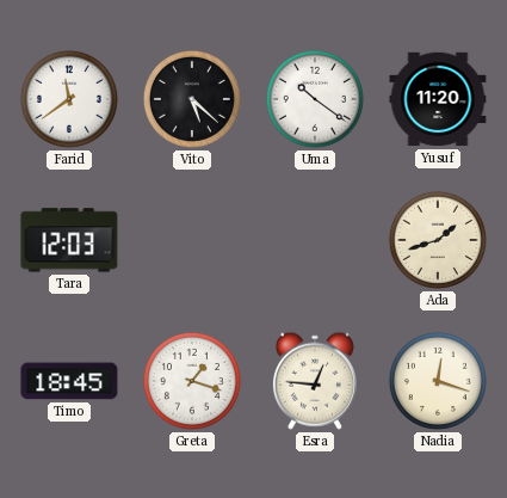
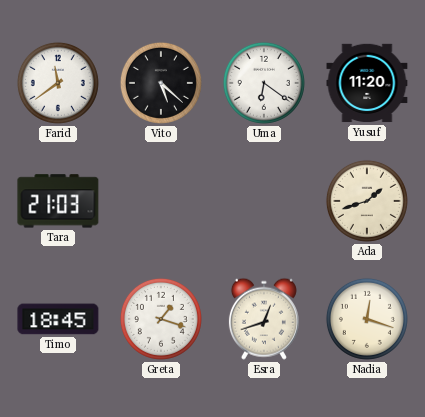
Uma: 10:21 -> 6:21 (264, 83)
Tara: 12:03 -> 21:03 (58, 201)
Esra: 12:46 -> 12:42 (264, 319)
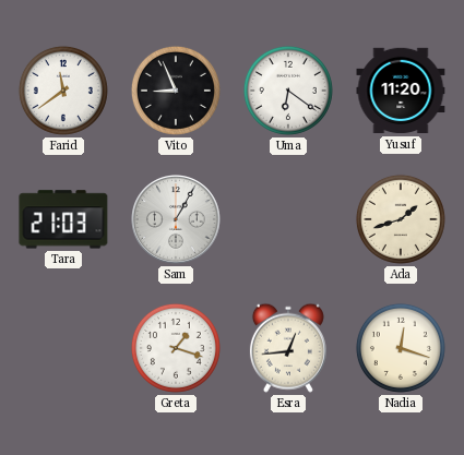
Vito: 5:22 -> 8:56 (176, 91)
Sam: none -> 1:05 (177, 220)
Timo: 18:45 -> none (58, 319)
Esra: 12:42 -> 12:44 (288, 348)
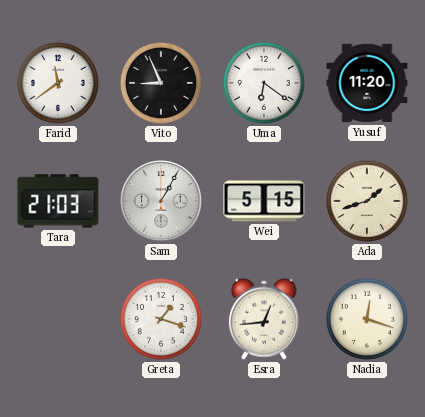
Wei: none -> 5:15 (264, 201)
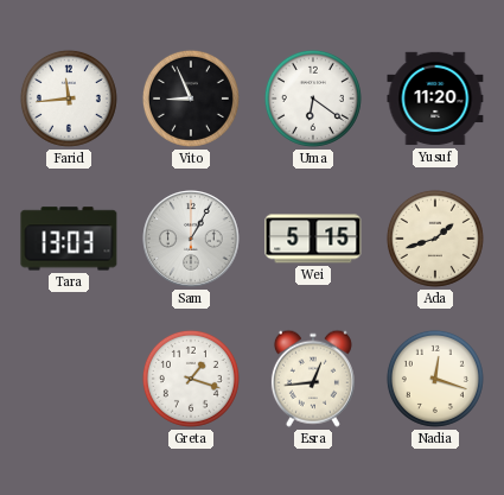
Farid: 11:39 -> 11:44 (69, 99)
Tara: 21:03 -> 13:03 (69, 239)
